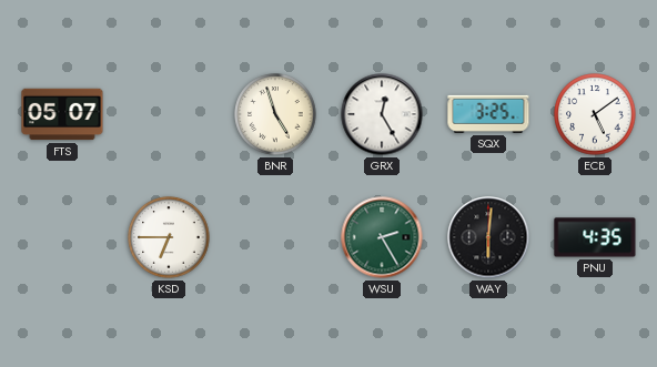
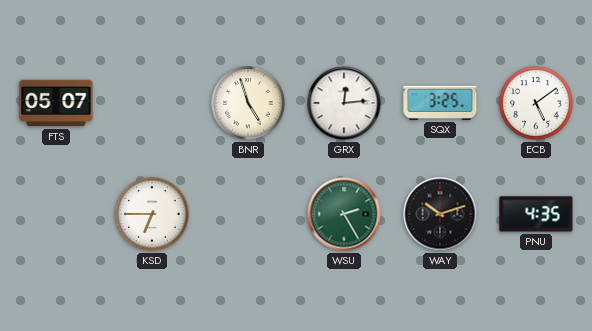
GRX: 12:25 -> 12:14 (344, 103)
WAY: 6:01 -> 10:12 (440, 214)
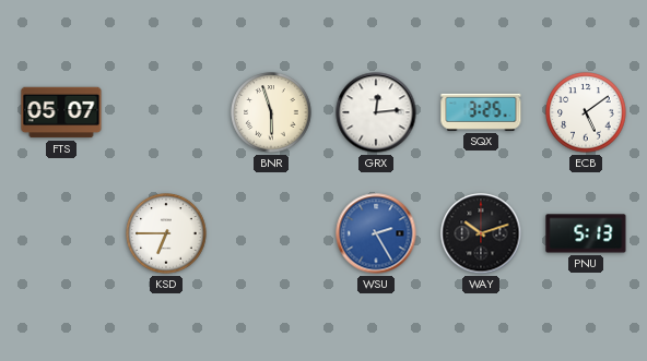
BNR: 4:57 -> 5:57 (271, 112)
WSU dial: green -> blue (376, 233)
PNU: 4:35 -> 5:13 (586, 233)
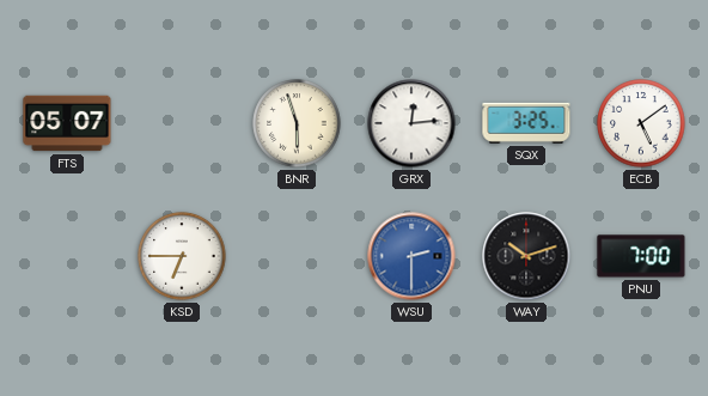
WSU: 2:25 -> 2:30 (411, 256)
PNU: 5:13 -> 7:00 (641, 256)
